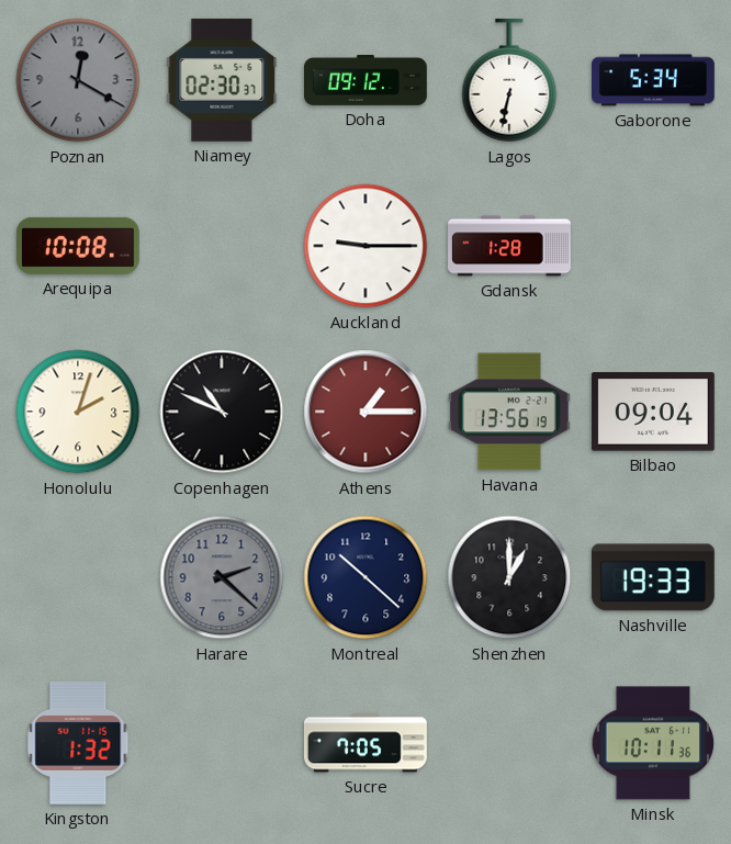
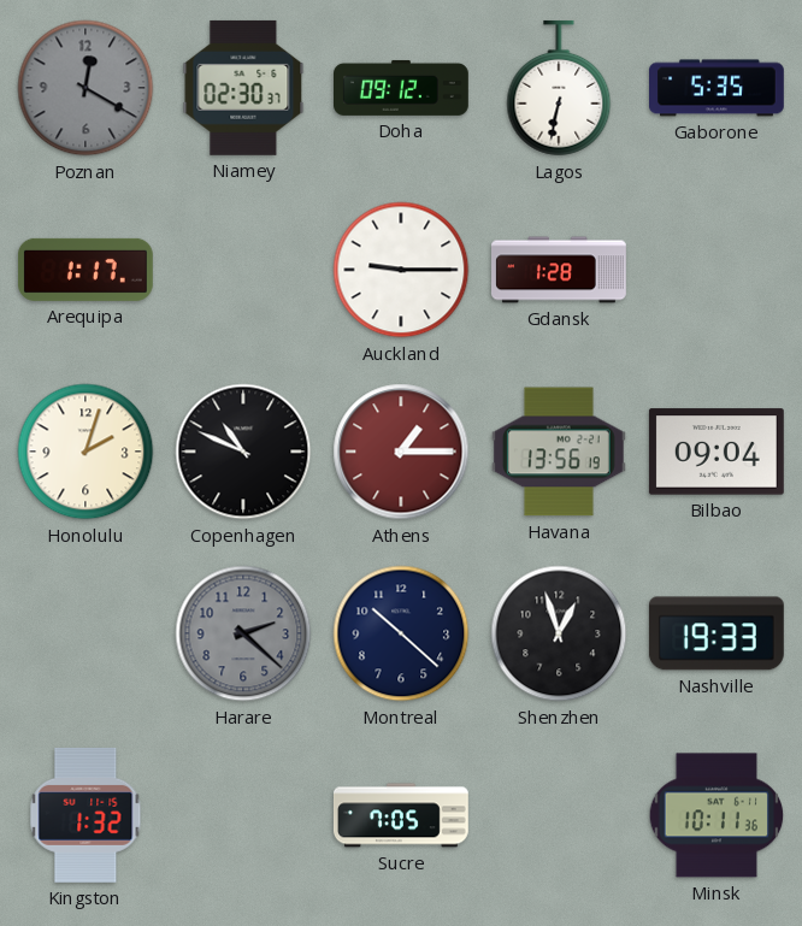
Gaborone: 5:34 -> 5:35 (718, 88)
Arequipa: 10:08 -> 1:17 (85, 270)
Shenzhen: 1:00 -> 12:57 (559, 633)
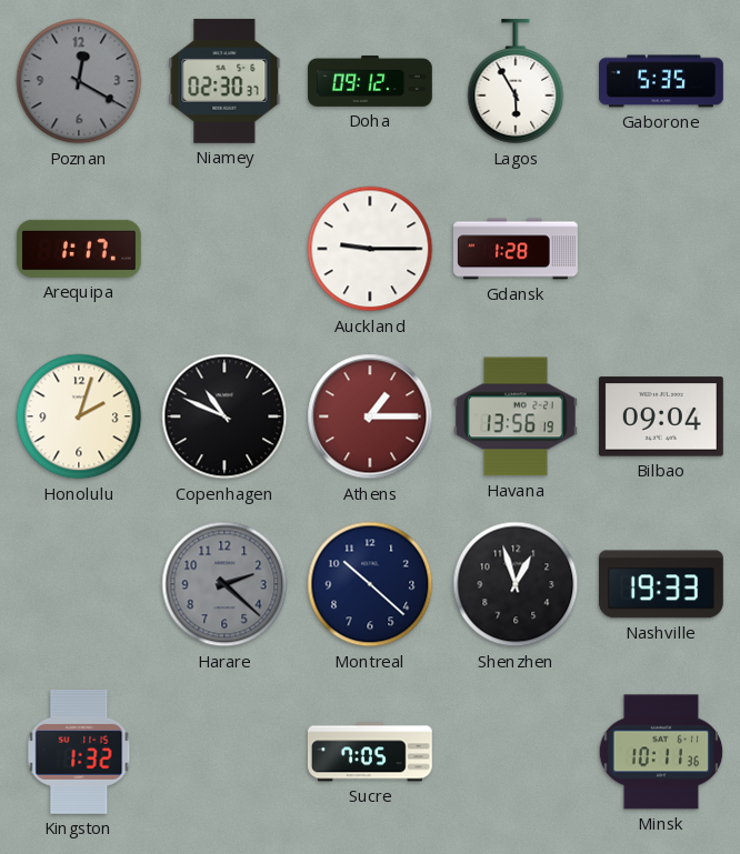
Lagos: 6:32 -> 5:55 (516, 81)
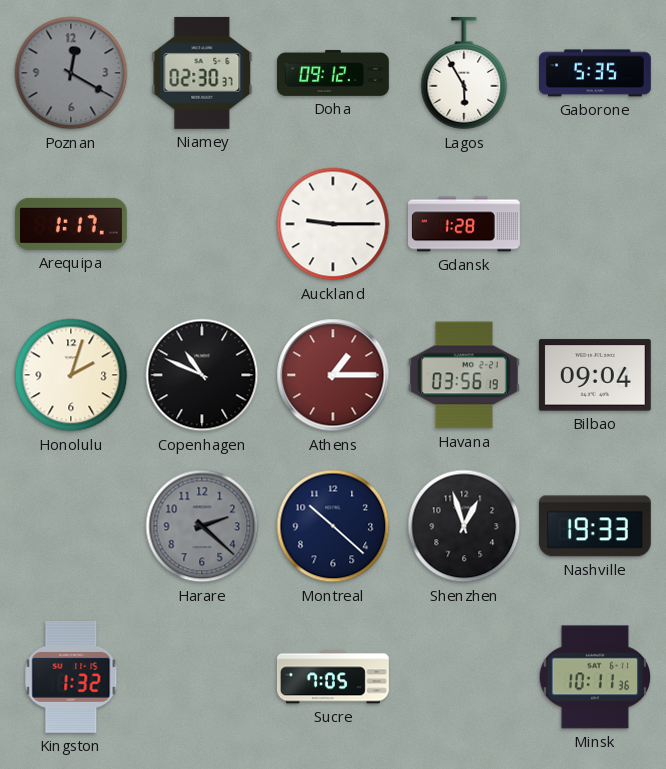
Havana: 13:56 -> 03:56 (464, 375)
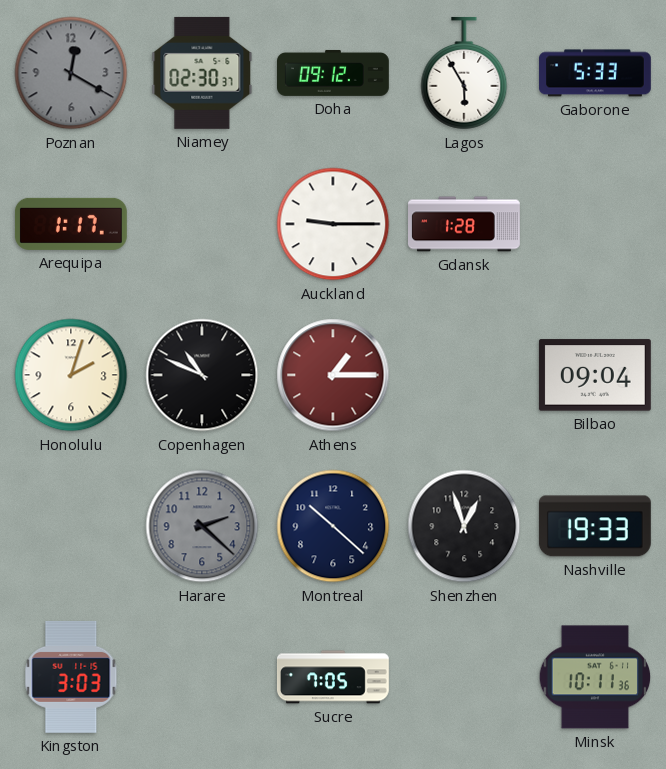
Gaborone: 5:35 -> 5:33 (596, 73)
Havana: 03:56 -> none (464, 375)
Kingston: 1:32 -> 3:03 (71, 677)
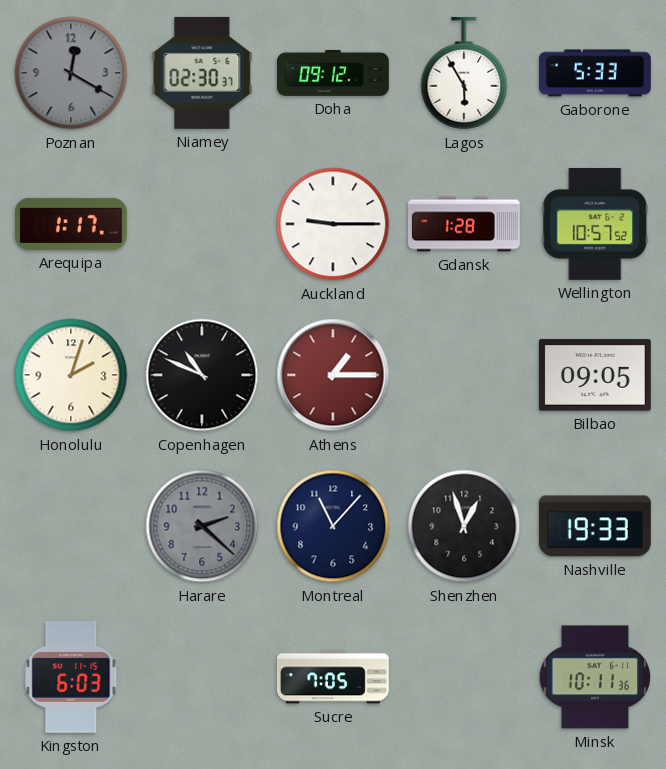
Wellington: none -> 10:57 (595, 224)
Bilbao: 09:04 -> 09:05 (595, 375)
Montreal: 10:22 -> 11:07 (333, 526)
Kingston: 3:03 -> 6:03 (71, 677)
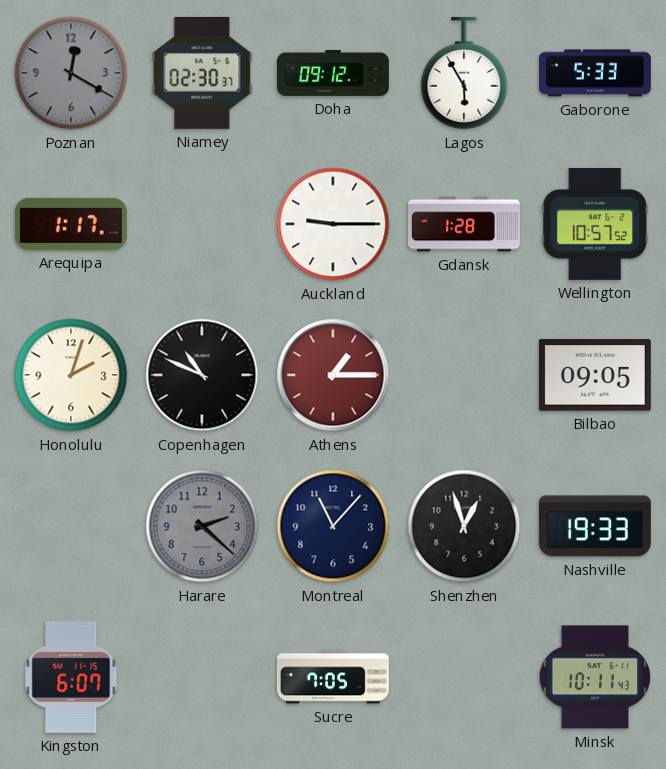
Kingston: 6:03 -> 6:07 (71, 677)
Minsk: 10:11:36 -> 10:11:43 (595, 677)
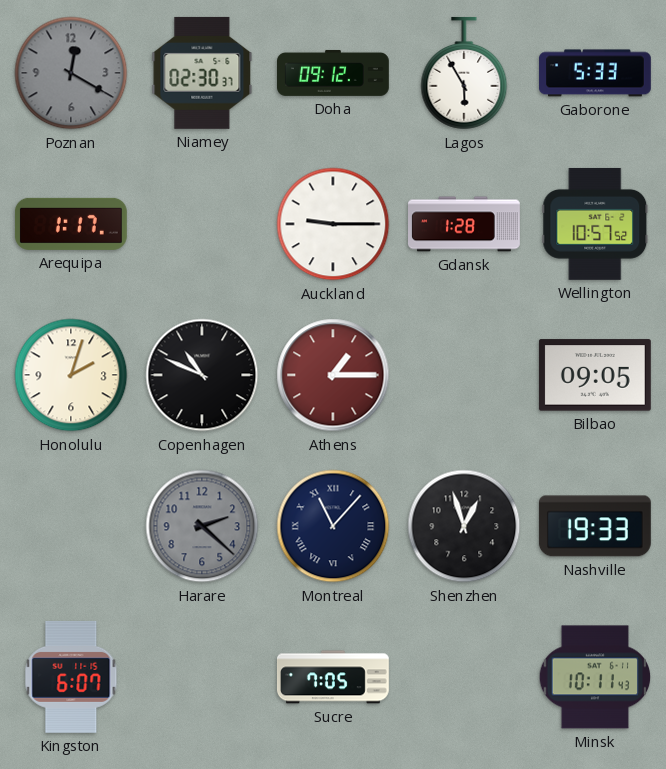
Montreal numerals: Arabic -> Roman (333, 526)
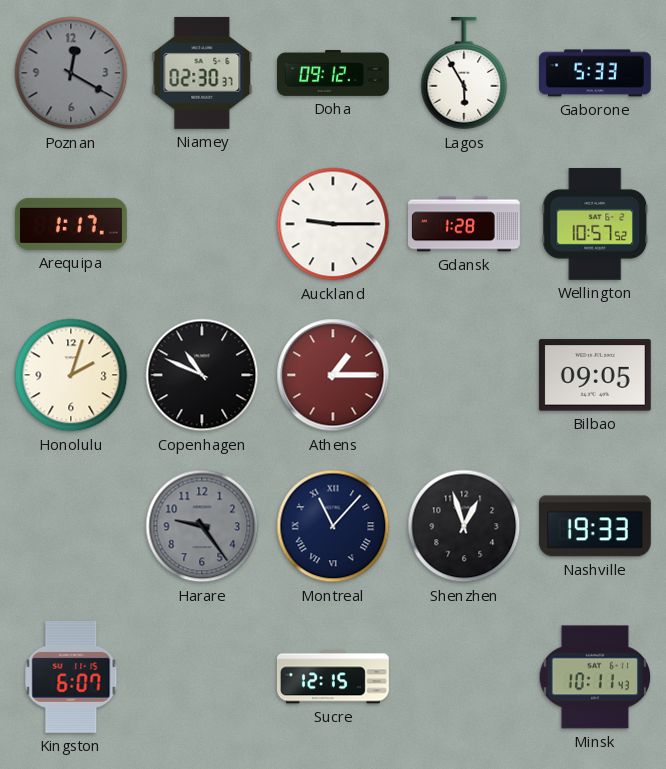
Harare: 2:22 -> 9:24 (202, 526)
Sucre: 7:05 -> 12:15 (333, 677)
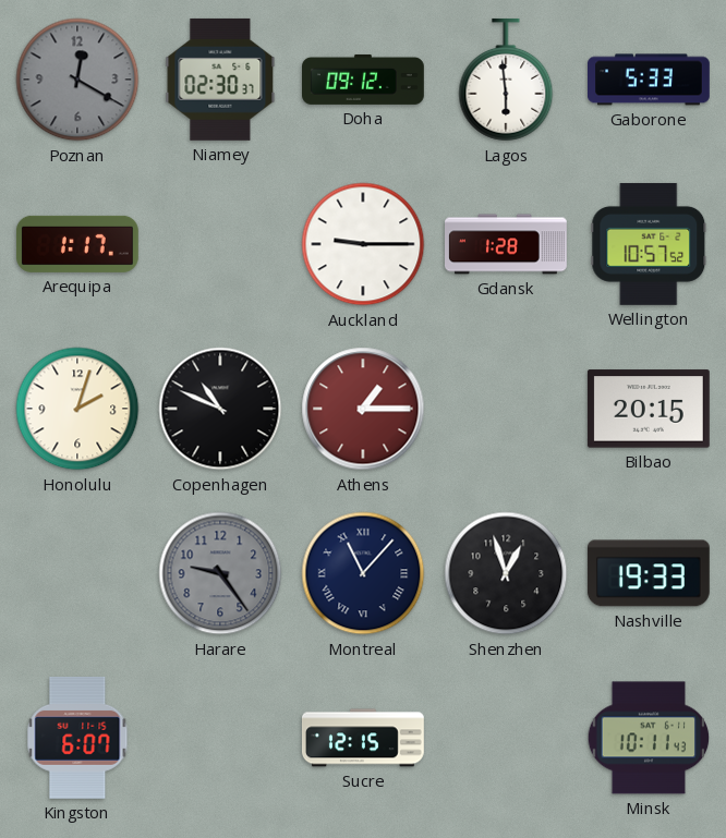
Lagos: 5:55 -> 5:59 (506, 80)
Bilbao: 09:05 -> 20:15 (649, 409)
